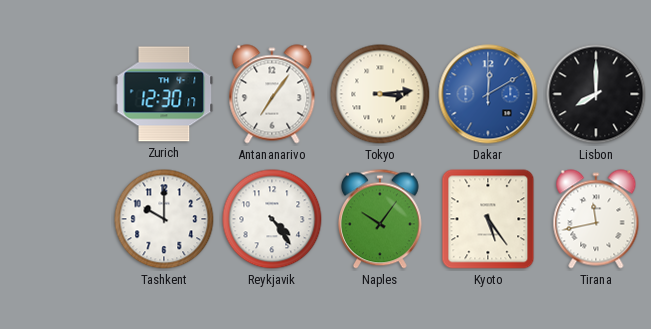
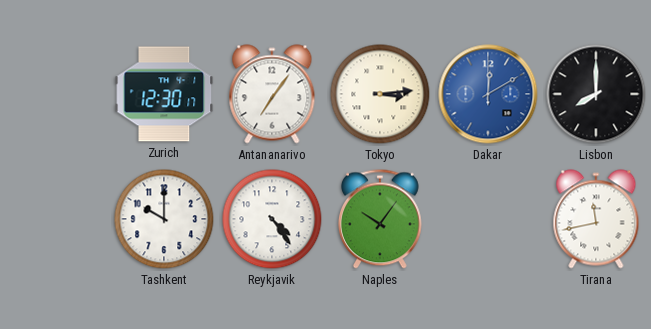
Kyoto: 5:24 -> none (488, 219)
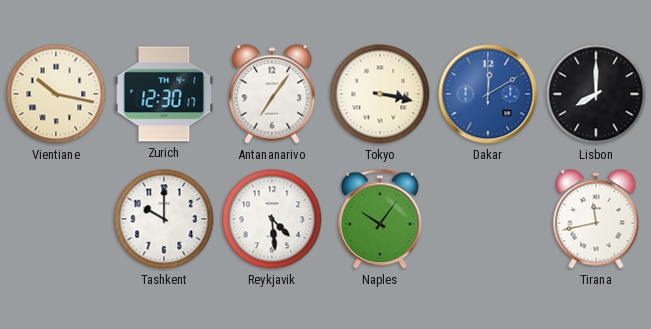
Vientiane: none -> 10:17 (56, 94)
Tokyo: 3:14 -> 3:17 (380, 94)
Reykjavik: 4:24 -> 4:29 (272, 219)
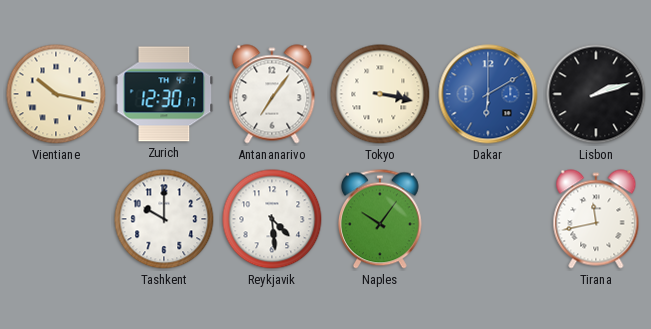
Dakar: 12:10 -> 6:10 (488, 94)
Lisbon: 8:00 -> 2:12 (596, 94)
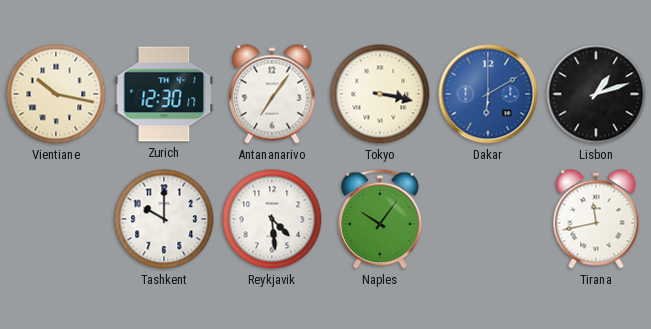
Lisbon: 2:12 -> 1:12 (596, 94)
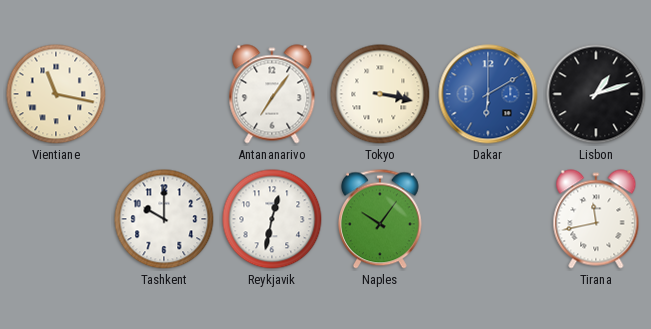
Vientiane: 10:17 -> 11:17 (56, 94)
Zurich: 12:30 -> none (164, 94)
Reykjavik: 4:29 -> 12:32 (272, 219)
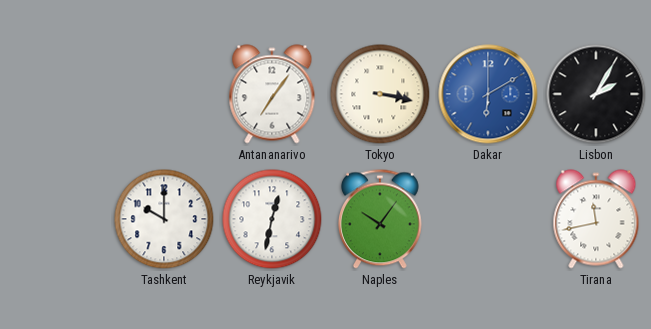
Vientiane: 11:17 -> none (56, 94)
Lisbon: 1:12 -> 2:05 (596, 94)
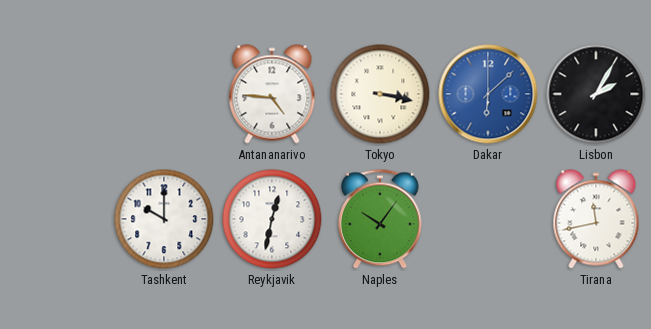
Antananarivo: 7:06 -> 4:46 (272, 94)
Dakar: 6:10 -> 6:08 (488, 94)
